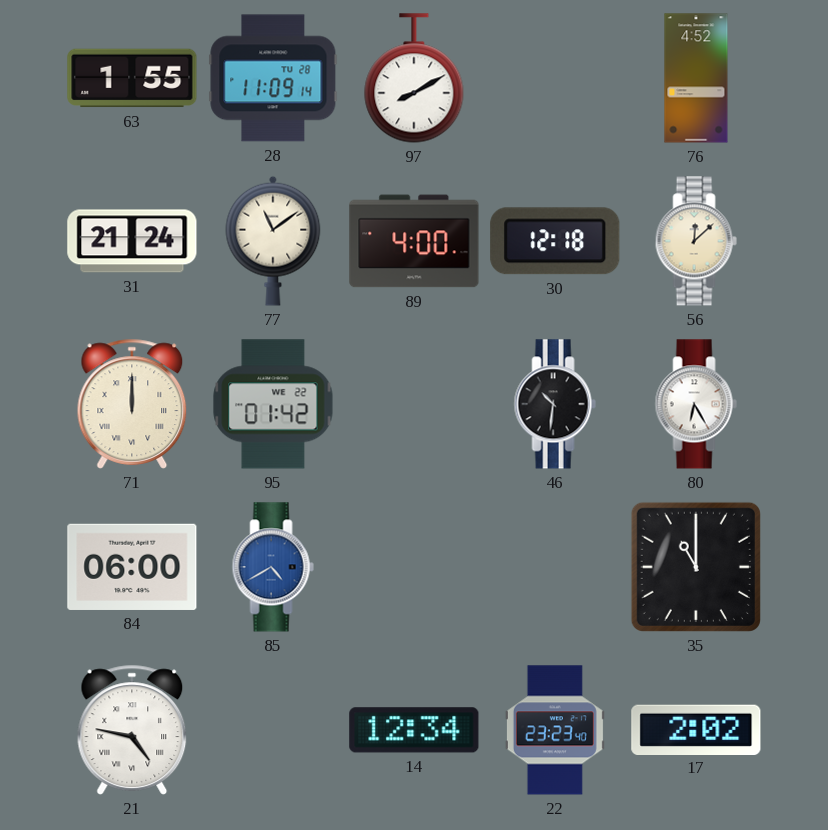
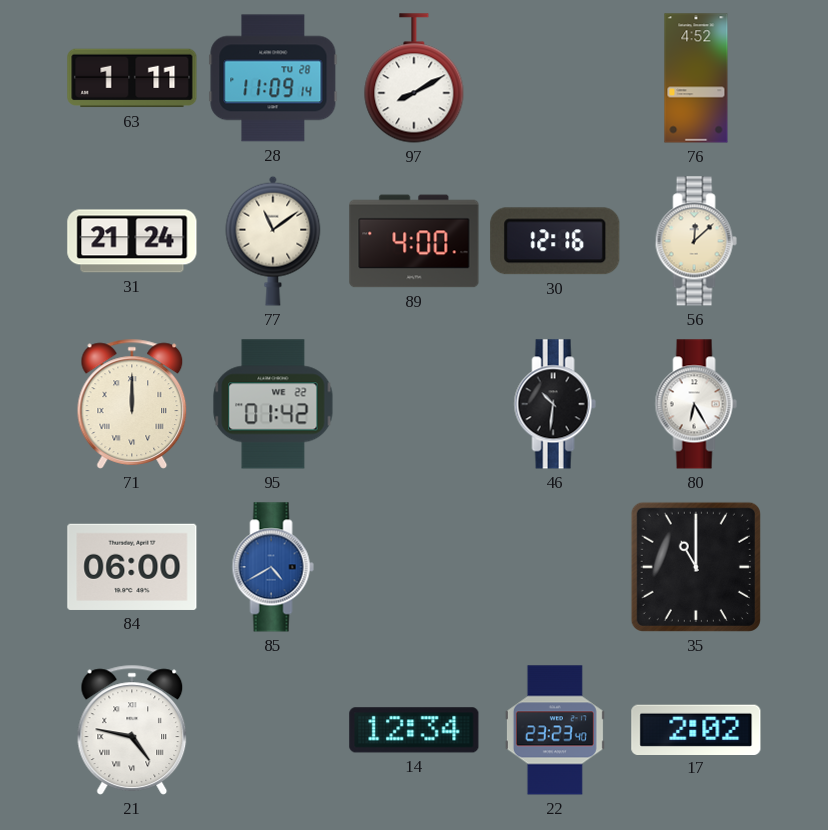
63: 1:55 -> 1:11 (132, 78)
30: 12:18 -> 12:16 (555, 241)
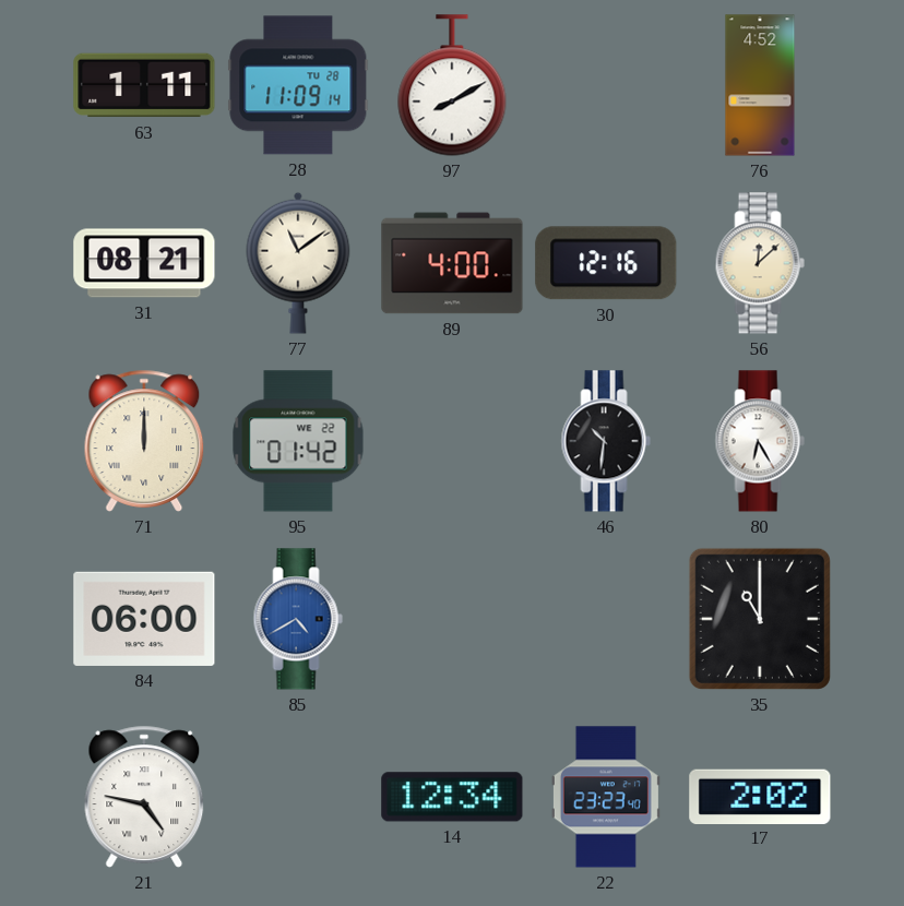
31: 21:24 -> 08:21 (144, 263)
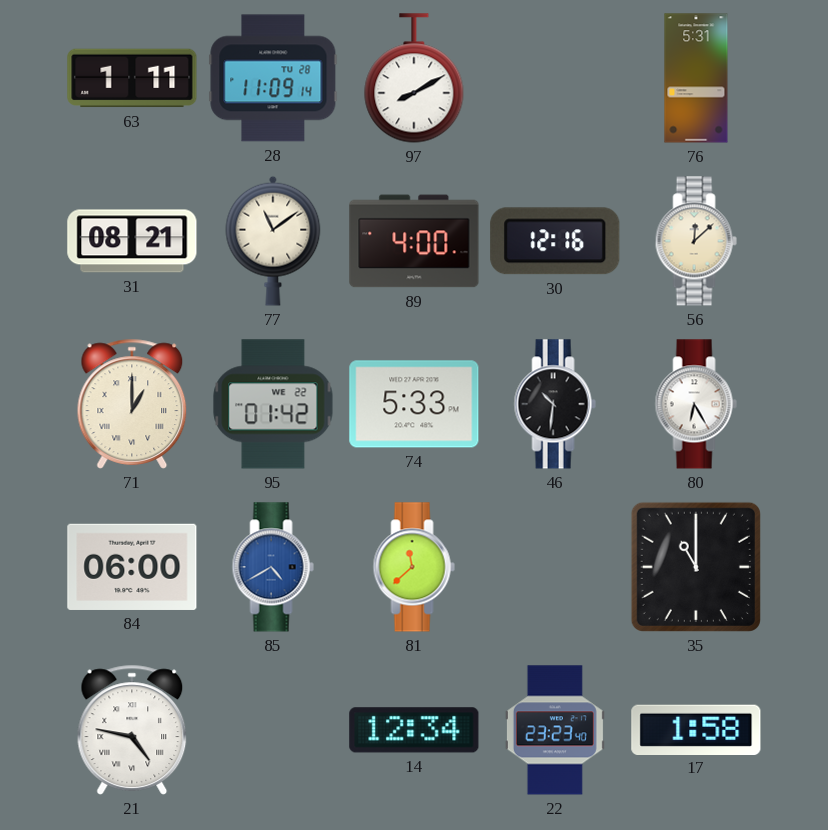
76: 4:52 -> 5:31 (696, 78)
71: 12:00 -> 1:00 (132, 404)
74: none -> 5:33 (414, 404)
81: none -> 11:38 (414, 567)
17: 2:02 -> 1:58 (696, 729)
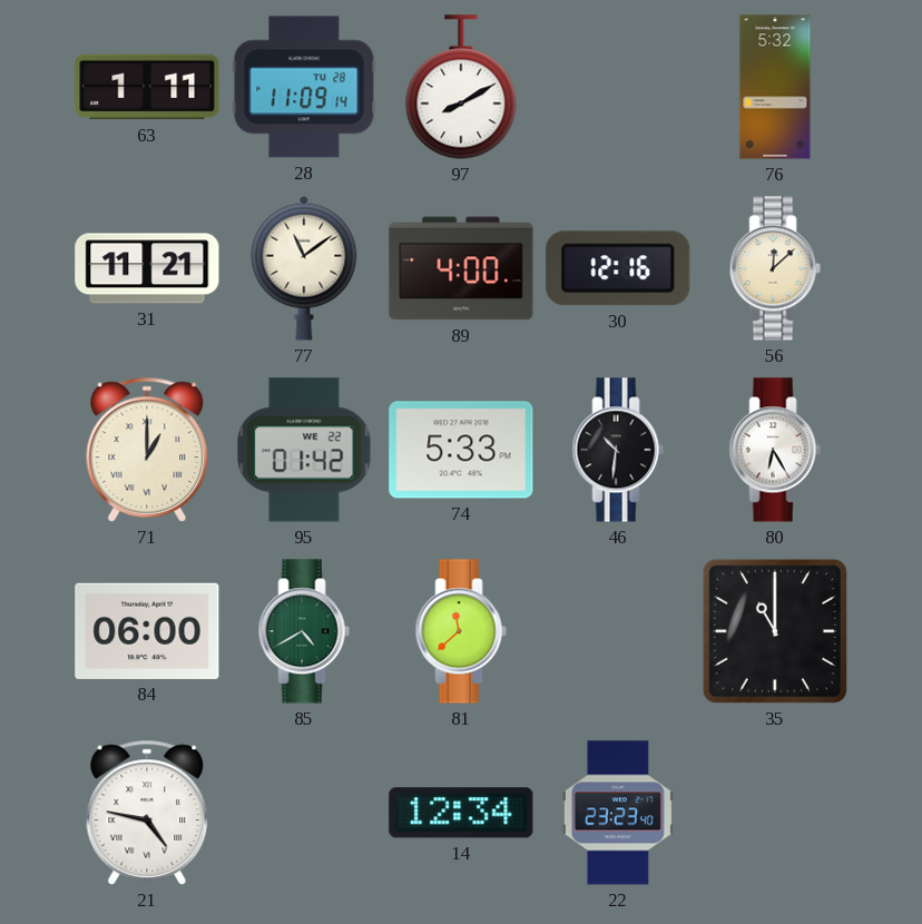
76: 5:31 -> 5:32 (775, 87)
31: 08:21 -> 11:21 (147, 268)
85 dial: blue -> green (304, 631)
17: 1:58 -> none (696, 729)
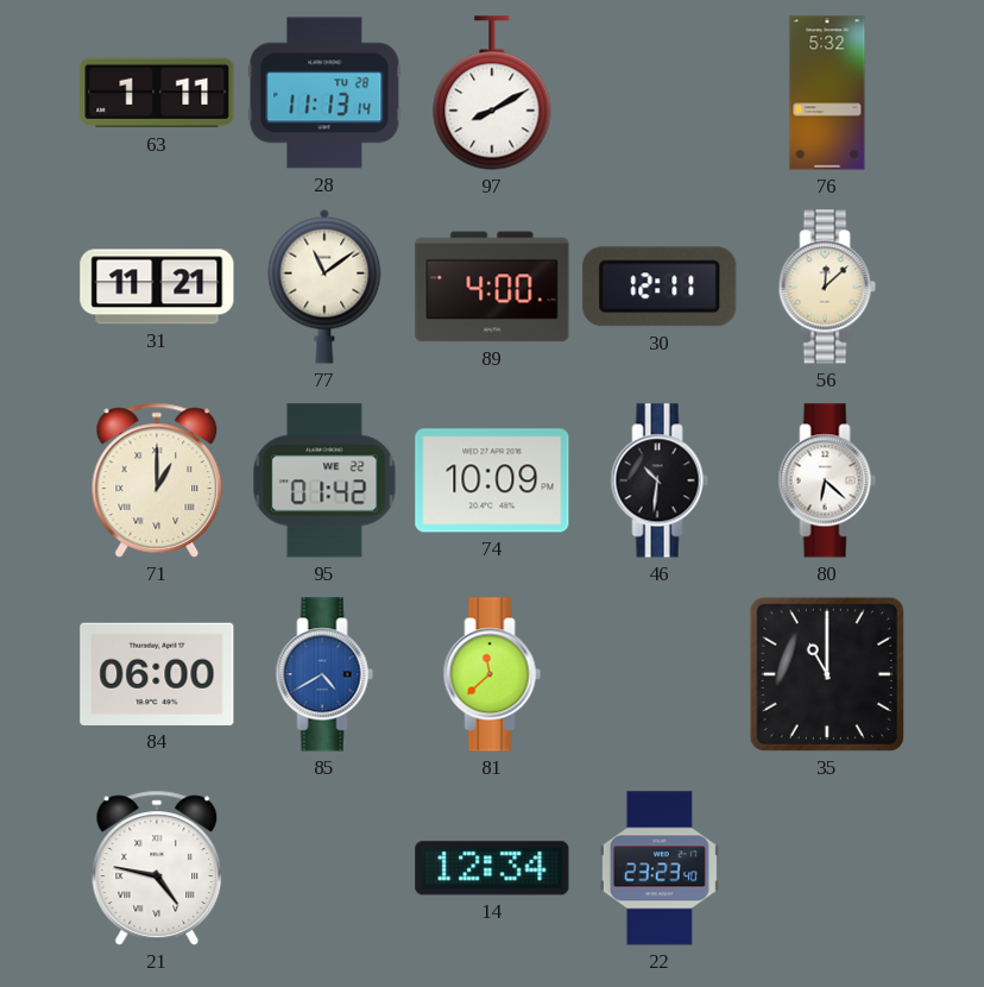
28: 11:09 -> 11:13 (324, 93)
30: 12:16 -> 12:11 (660, 287)
74: 5:33 -> 10:09 (492, 480)
80: 6:25 -> 6:22 (827, 480)
85 dial: green -> blue (324, 674)
